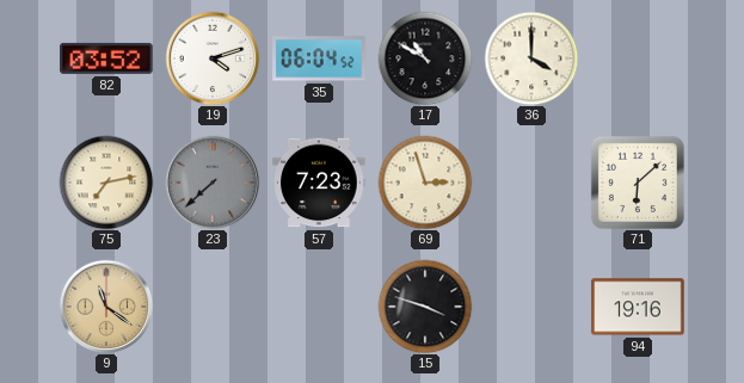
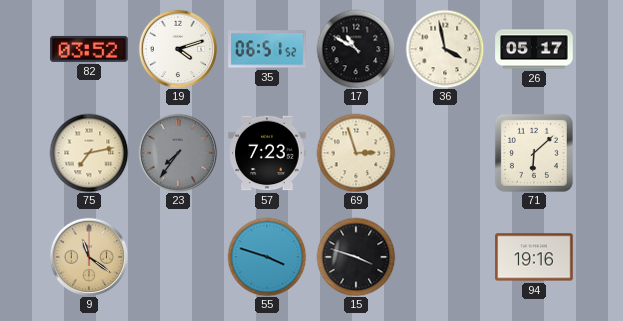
35: 06:04 -> 06:51 (267, 49)
36: 4:00 -> 3:58 (445, 49)
26: none -> 05:17 (534, 49)
23: 7:38 -> 7:36 (178, 153)
55: none -> 3:48 (267, 257)
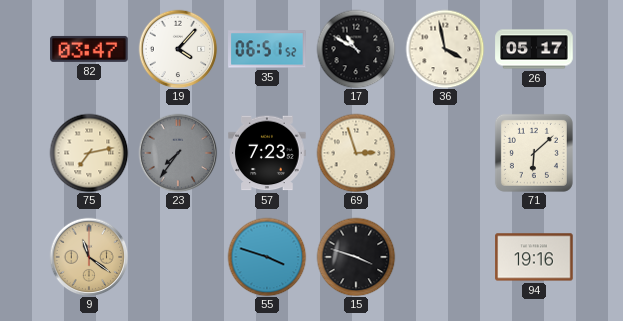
82: 03:52 -> 03:47 (89, 49)
19: 4:12 -> 4:07 (178, 49)
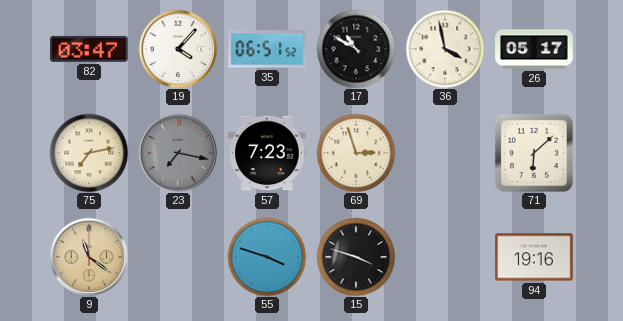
23: 7:36 -> 7:17 (178, 153)
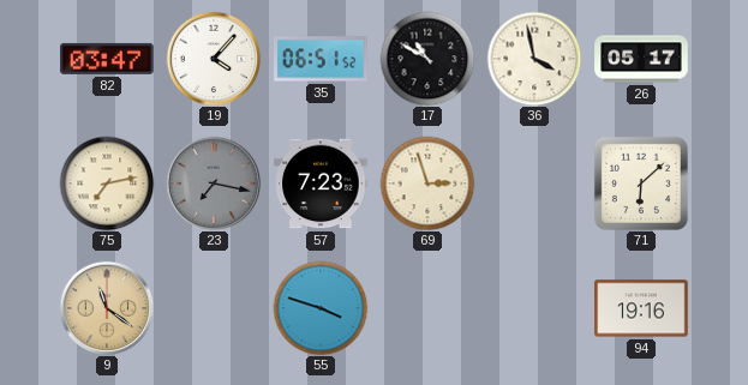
15: 3:48 -> none (356, 257)
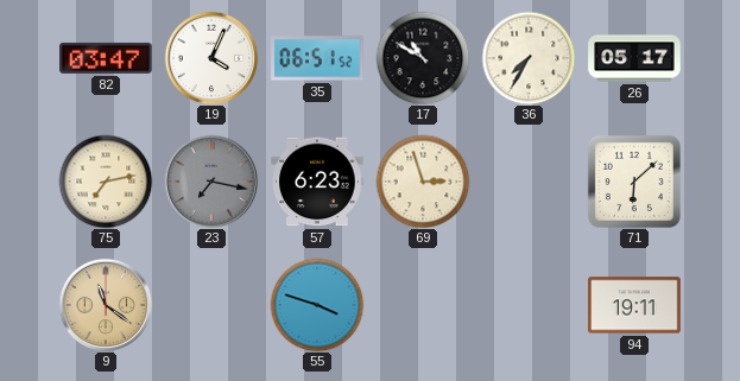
19: 4:07 -> 4:04 (211, 58)
36: 3:58 -> 7:35 (529, 58)
57: 7:23 -> 6:23 (317, 182)
94: 19:16 -> 19:11 (634, 305)
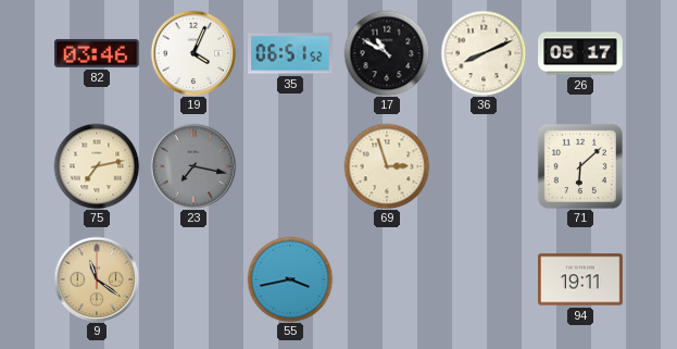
82: 03:47 -> 03:46 (97, 53)
36: 7:35 -> 8:11 (484, 53)
57: 6:23 -> none (317, 182)
55: 3:48 -> 3:43 (290, 279)
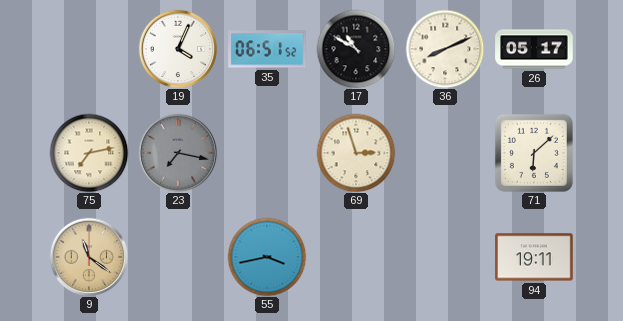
82: 03:46 -> none (97, 53)
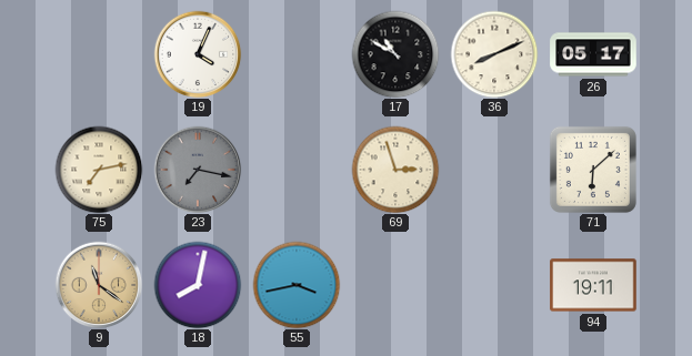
35: 06:51 -> none (267, 49)
18: none -> 8:02 (198, 285)
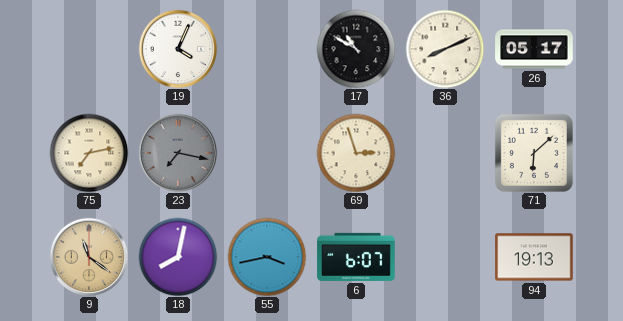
6: none -> 6:07 (356, 257)
94: 19:11 -> 19:13 (534, 257)
